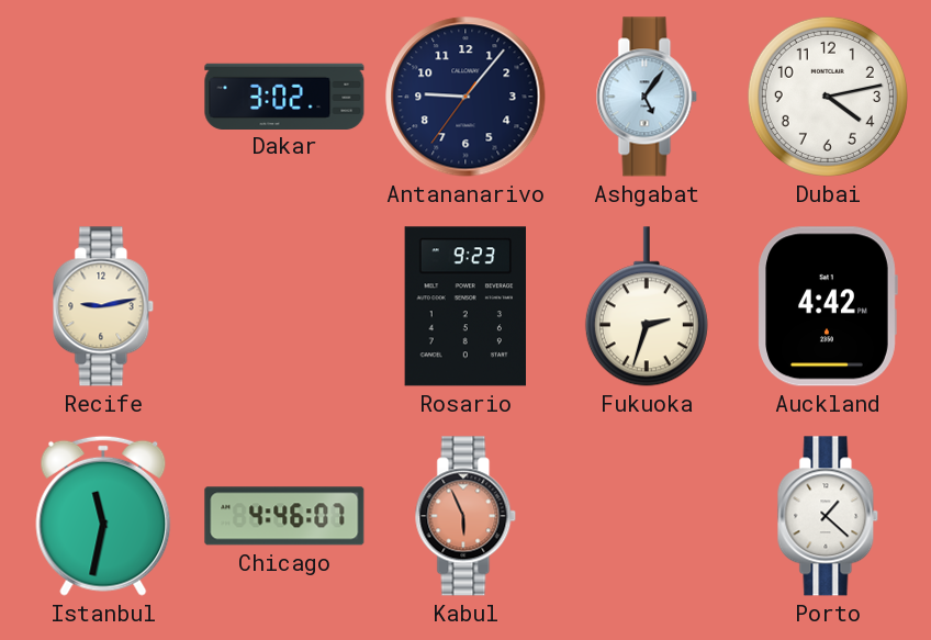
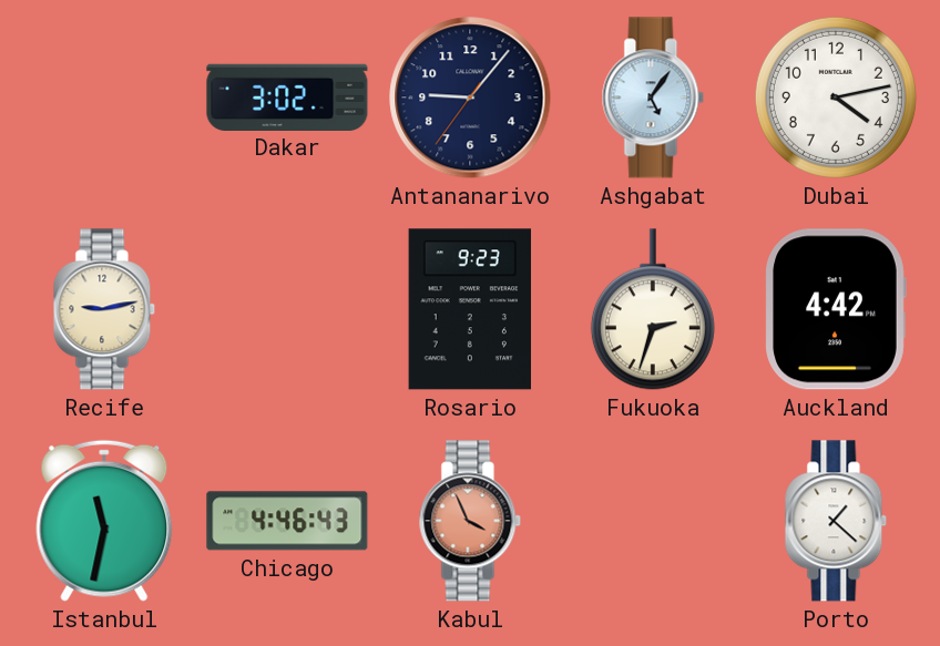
Chicago: 4:46:07 -> 4:46:43 (287, 521)
Kabul: 5:56 -> 3:56 (470, 521)
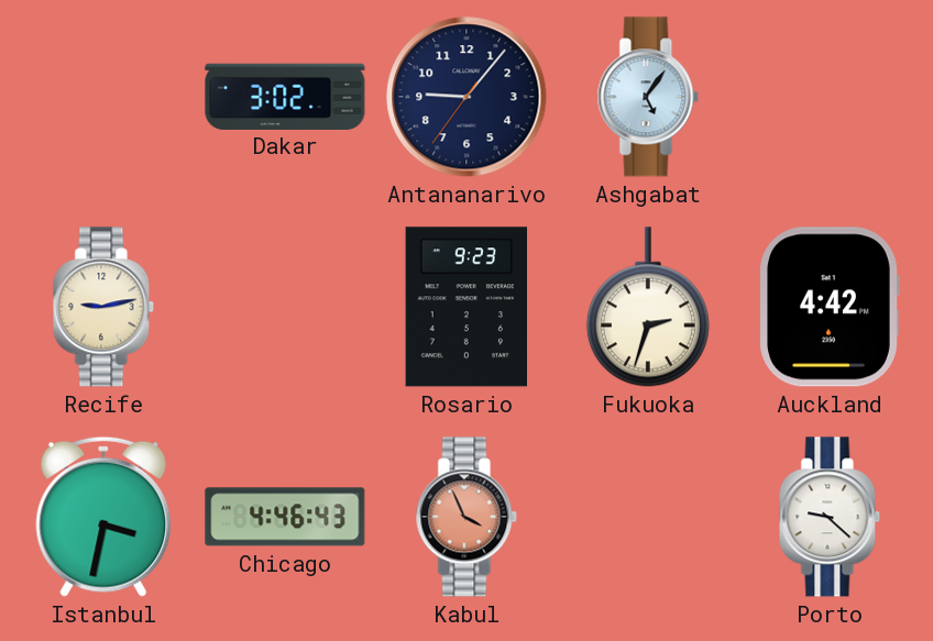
Dubai: 4:13 -> none (836, 98)
Istanbul: 11:32 -> 3:32 (103, 517)
Porto: 1:22 -> 9:22 (830, 517)
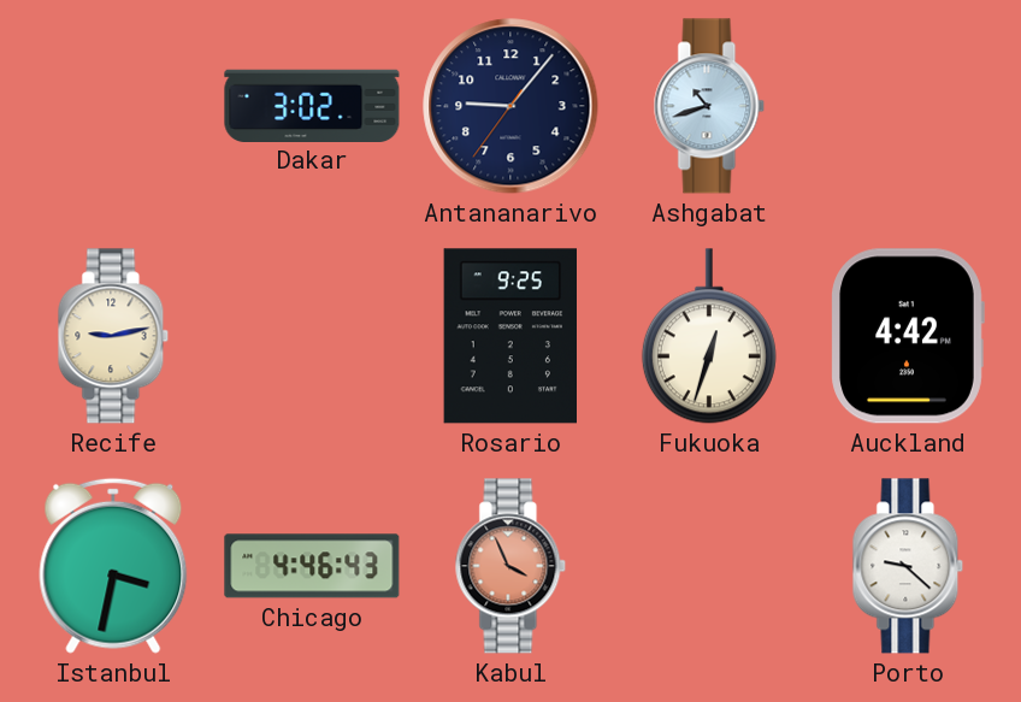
Ashgabat: 5:06 -> 10:42 (709, 106)
Rosario: 9:23 -> 9:25 (511, 336)
Fukuoka: 2:33 -> 12:33 (709, 336)
